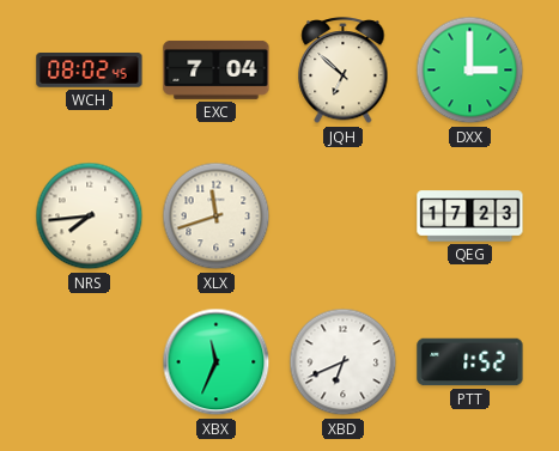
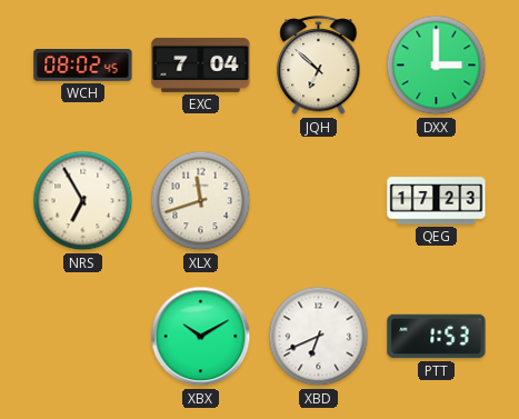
NRS: 7:44 -> 6:55 (83, 201)
XBX: 11:34 -> 10:10 (201, 337)
PTT: 1:52 -> 1:53 (437, 337)
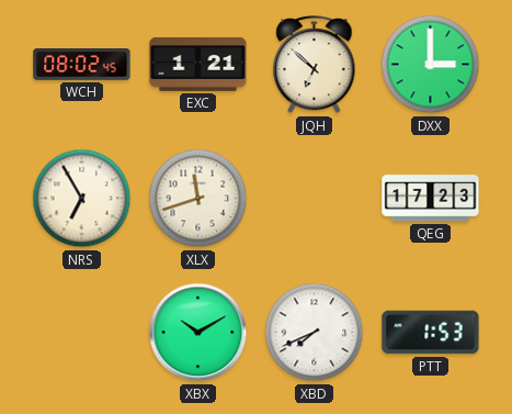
EXC: 7:04 -> 1:21 (198, 64)
XBD: 6:41 -> 7:41 (315, 333)
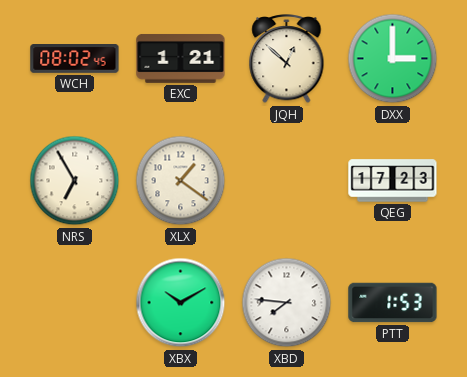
JQH: 6:52 -> 12:52 (287, 59)
XLX: 11:42 -> 1:21 (181, 181)
XBD: 7:41 -> 7:46 (287, 303)
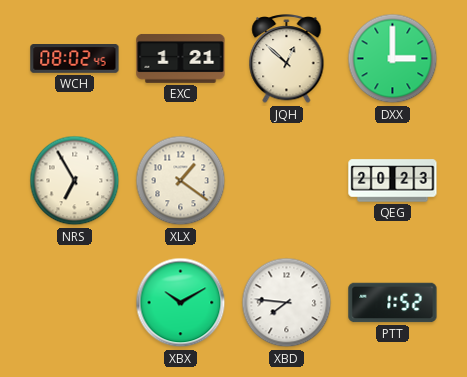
QEG: 17:23 -> 20:23 (393, 181)
PTT: 1:53 -> 1:52 (393, 303)
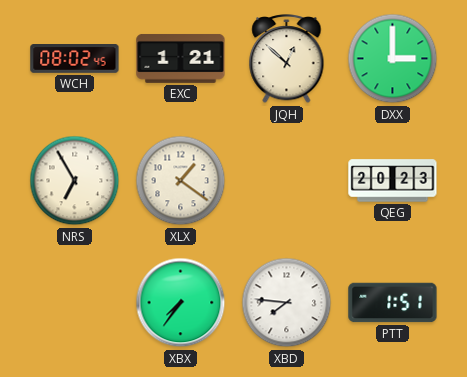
XBX: 10:10 -> 7:36 (181, 303)
PTT: 1:52 -> 1:51 (393, 303)
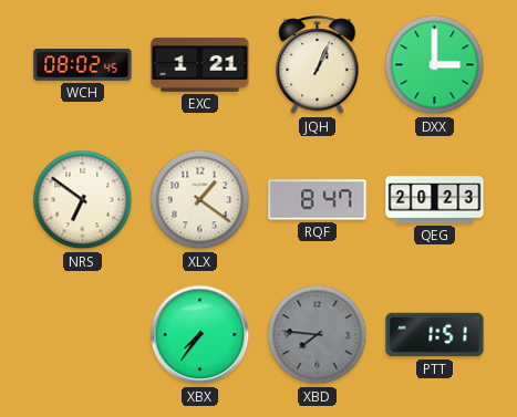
JQH: 12:52 -> 1:04 (318, 65)
NRS: 6:55 -> 6:51 (83, 200)
RQF: none -> 8:47 (318, 200)
XBD dial: white -> grey (318, 335)
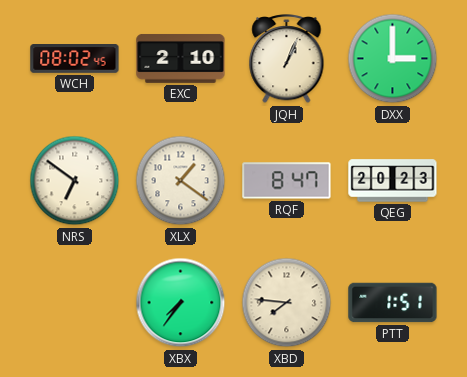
EXC: 1:21 -> 2:10 (181, 58)
XBD dial: grey -> cream (287, 303)
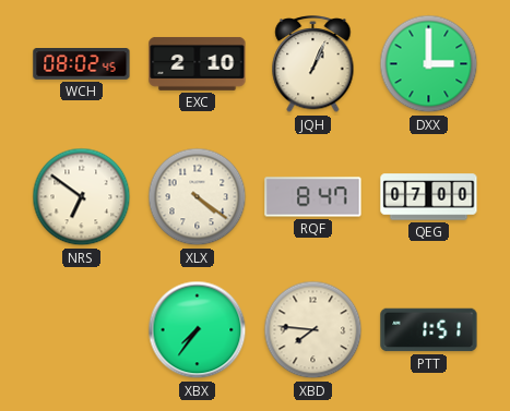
XLX: 1:21 -> 4:21 (198, 197)
QEG: 20:23 -> 07:00 (429, 197)
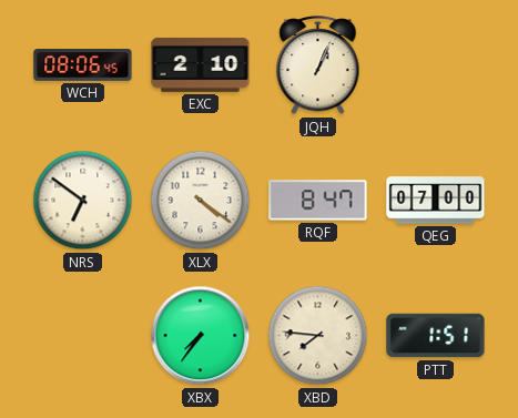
WCH: 08:02 -> 08:06 (83, 65)
DXX: 3:00 -> none (429, 64)
